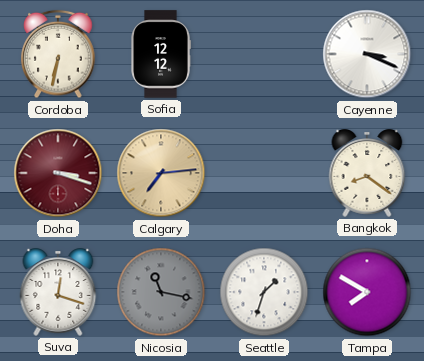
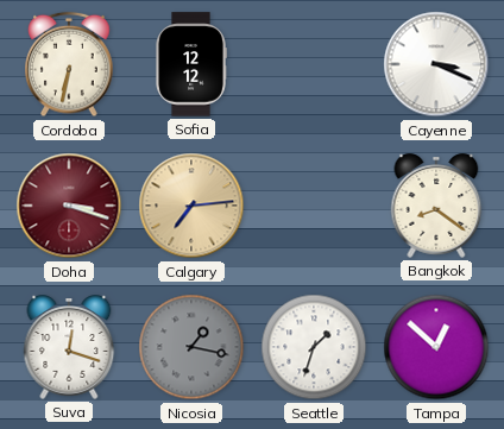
Nicosia: 11:17 -> 1:17 (191, 347)
Tampa: 7:50 -> 12:52 (436, 347)
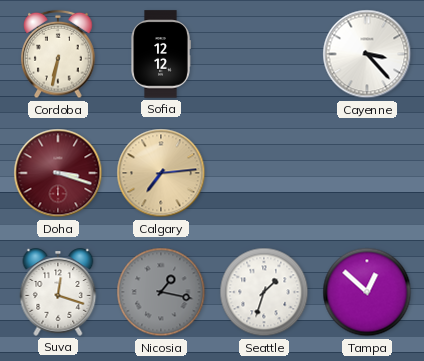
Cayenne: 3:19 -> 3:23 (367, 54)
Bangkok: 8:21 -> none (436, 206)
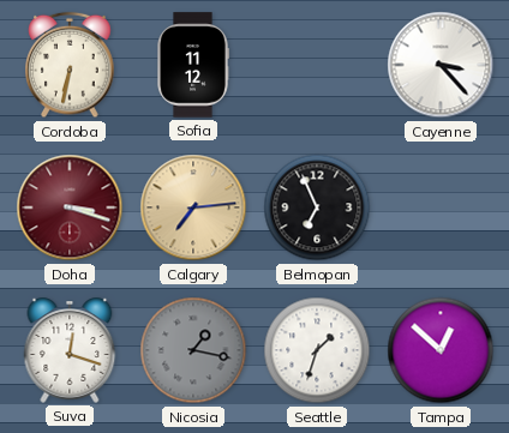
Sofia: 12:12 -> 11:12 (193, 65)
Belmopan: none -> 6:56 (317, 208)
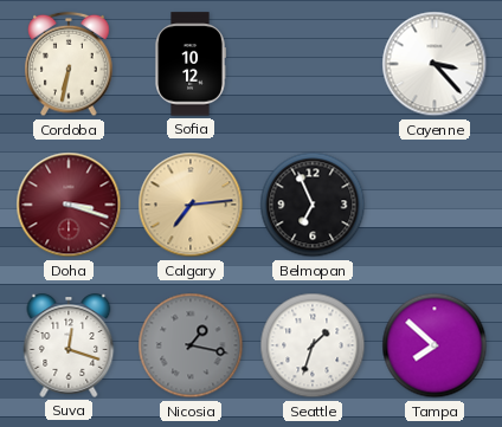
Sofia: 11:12 -> 10:12 (191, 64)
Tampa: 12:52 -> 7:52 (435, 345)
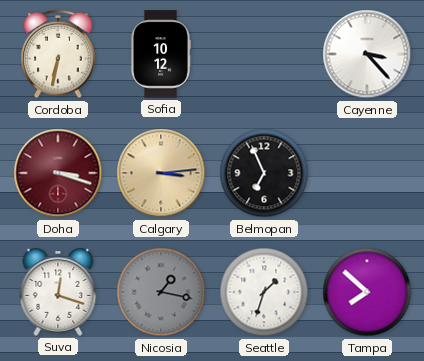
Calgary: 7:14 -> 3:14 (161, 173)
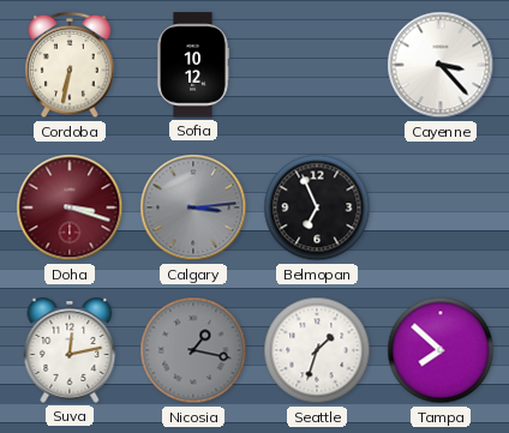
Calgary dial: champagne -> grey (193, 208)
Suva: 12:18 -> 12:13 (70, 350)
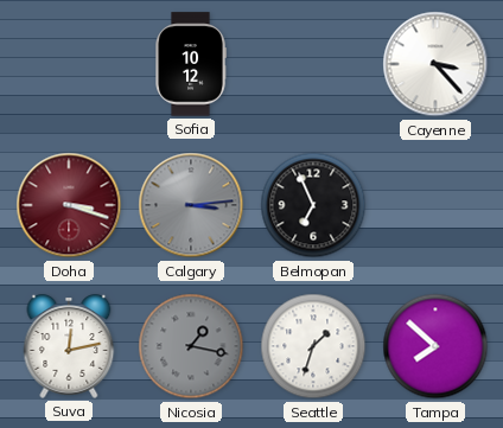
Cordoba: 6:32 -> none (70, 65)
